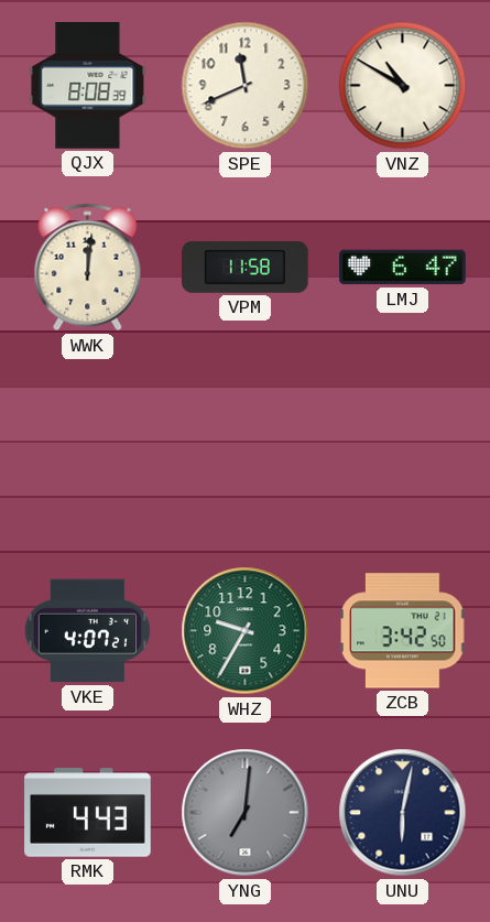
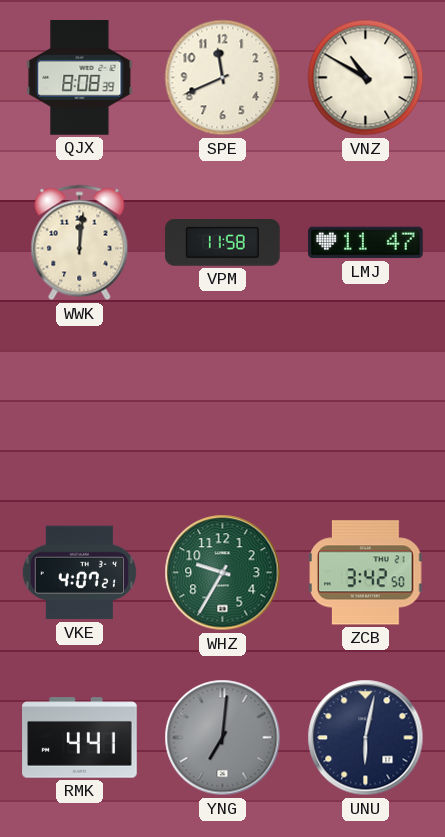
LMJ: 6:47 -> 11:47 (366, 243)
RMK: 4:43 -> 4:41 (80, 738)
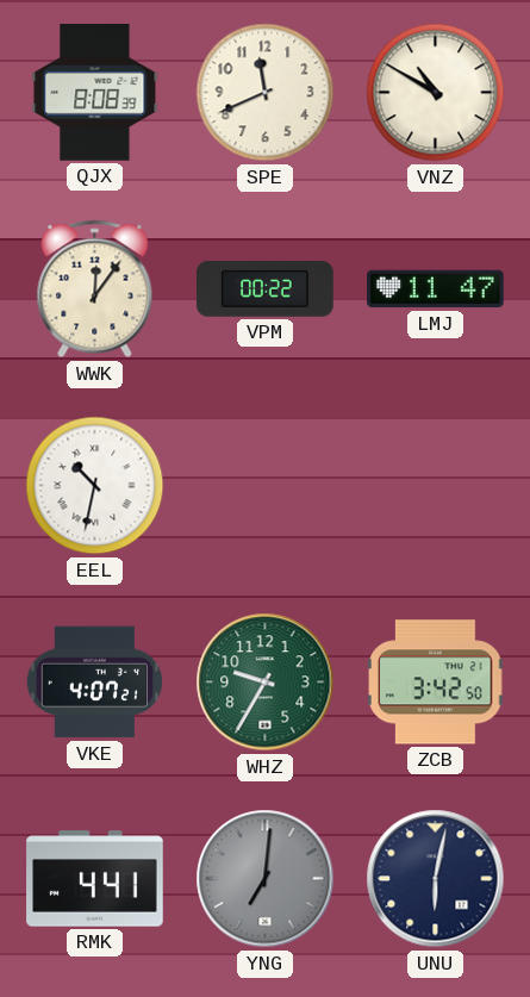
WWK: 12:01 -> 12:06 (95, 289)
VPM: 11:58 -> 00:22 (266, 289)
EEL: none -> 10:32 (95, 486)
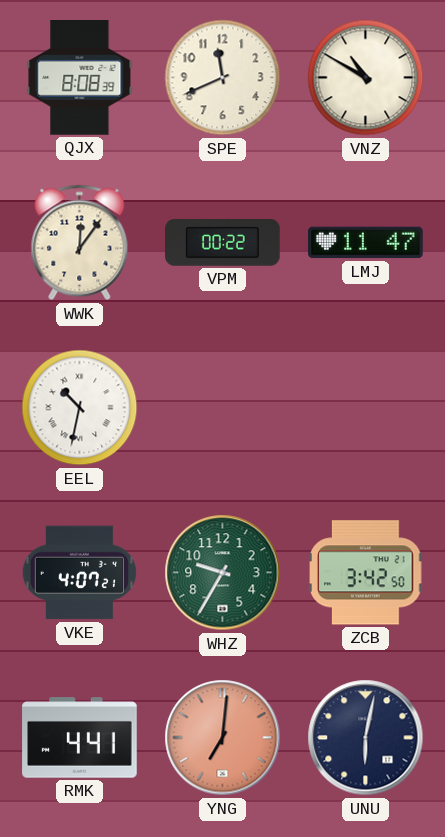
YNG dial: grey -> salmon (223, 738)
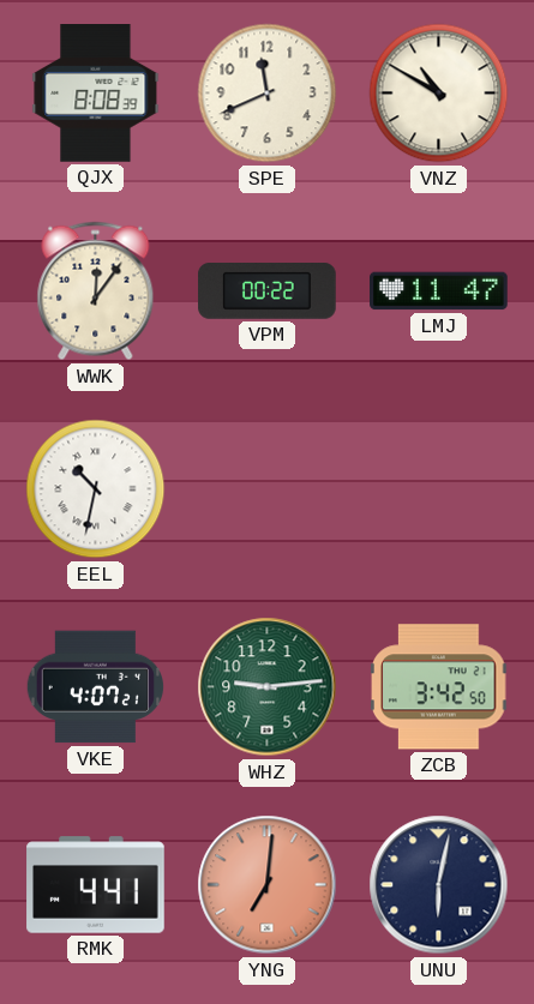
WHZ: 9:35 -> 9:14 (268, 687)
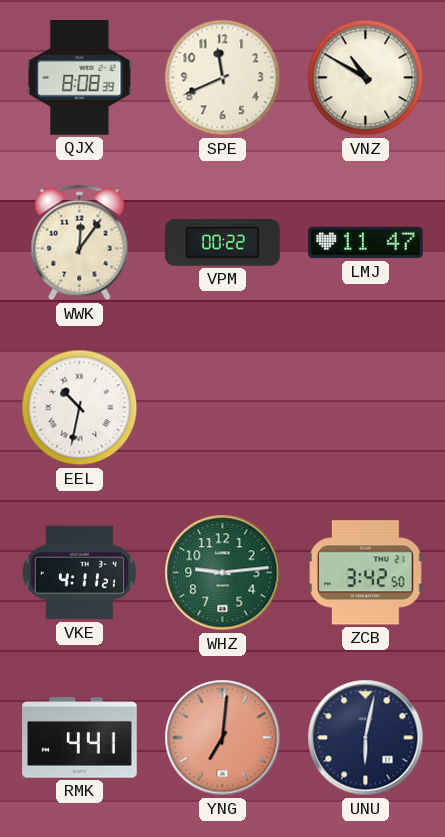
VKE: 4:07 -> 4:11 (79, 573)
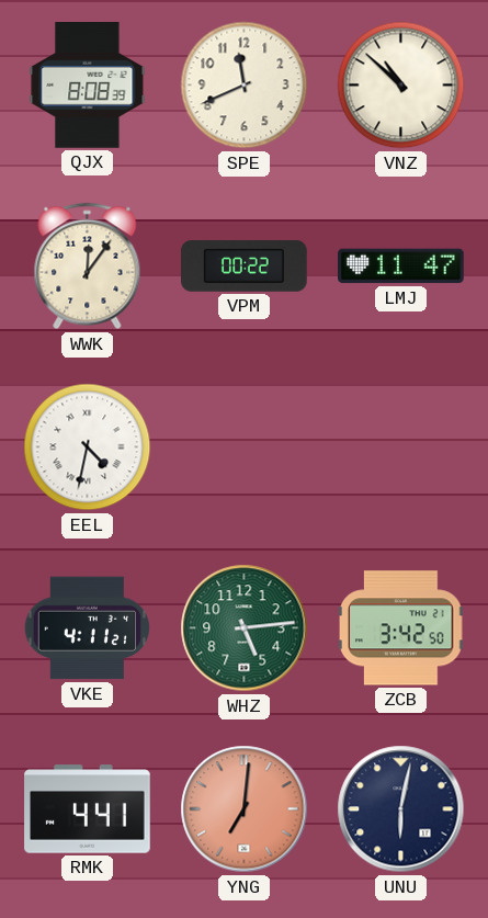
VNZ: 10:50 -> 10:52 (401, 86)
EEL: 10:32 -> 4:32 (88, 447)
WHZ: 9:14 -> 5:14 (245, 628)
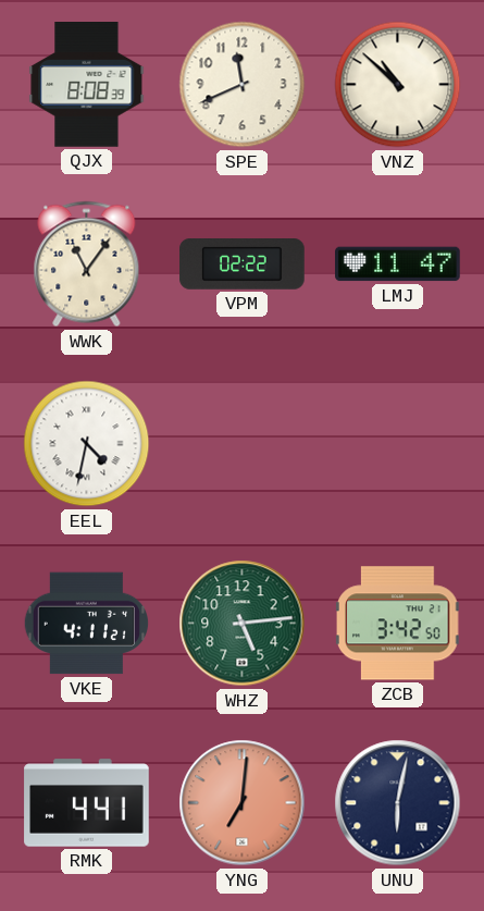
WWK: 12:06 -> 11:06 (87, 264)
VPM: 00:22 -> 02:22 (243, 264)
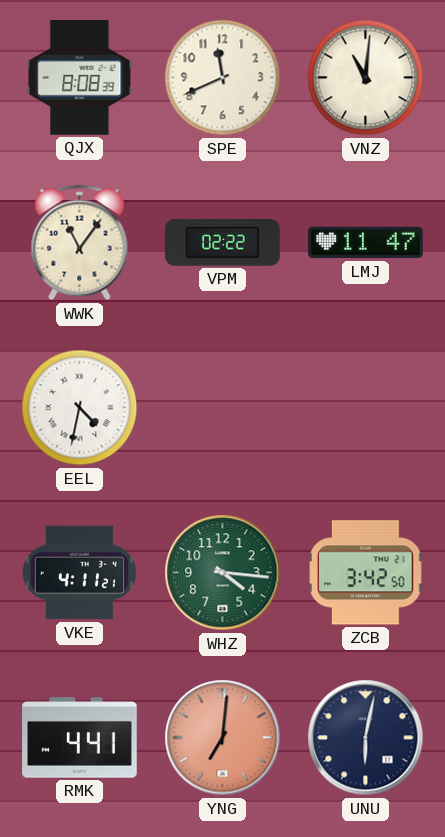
VNZ: 10:52 -> 11:01 (366, 78)
WHZ: 5:14 -> 4:16 (223, 573)
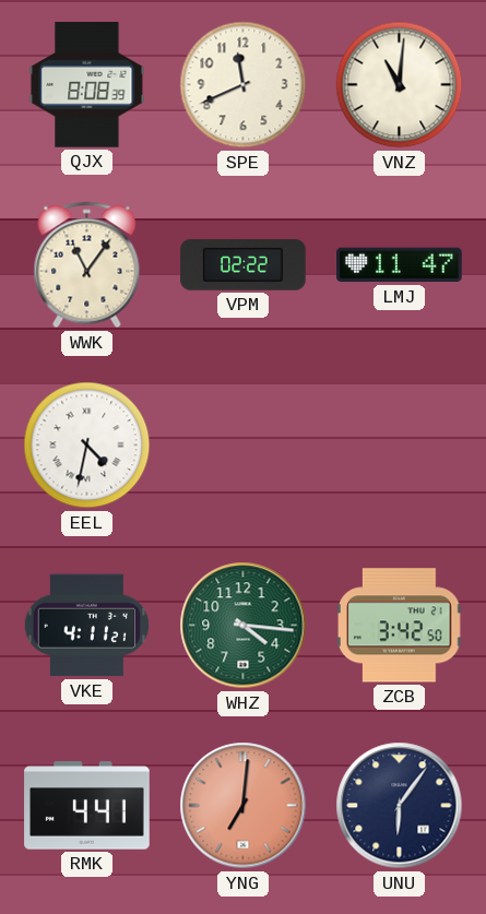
UNU: 6:02 -> 6:06 (400, 806)
